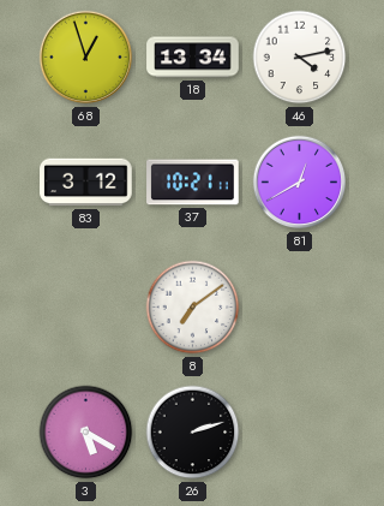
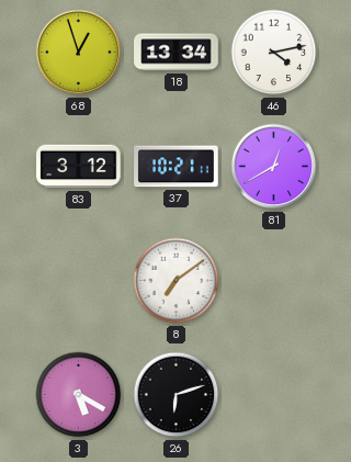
26: 2:12 -> 6:12 (177, 395)
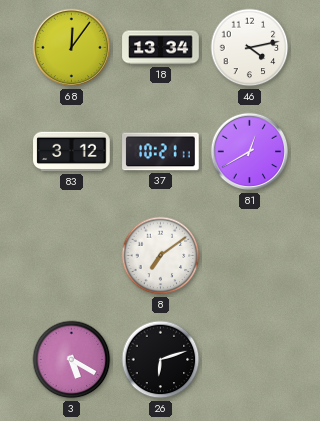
68: 12:57 -> 12:06 (72, 48)
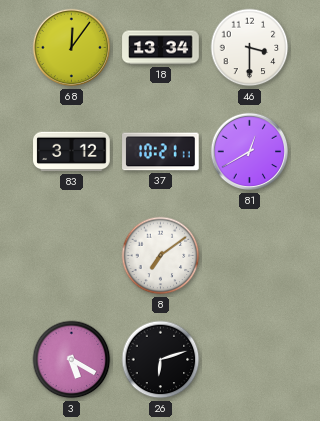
46: 4:13 -> 3:30 (250, 48)
